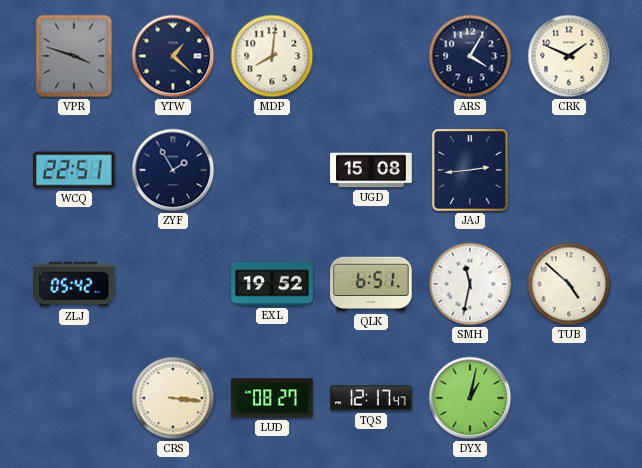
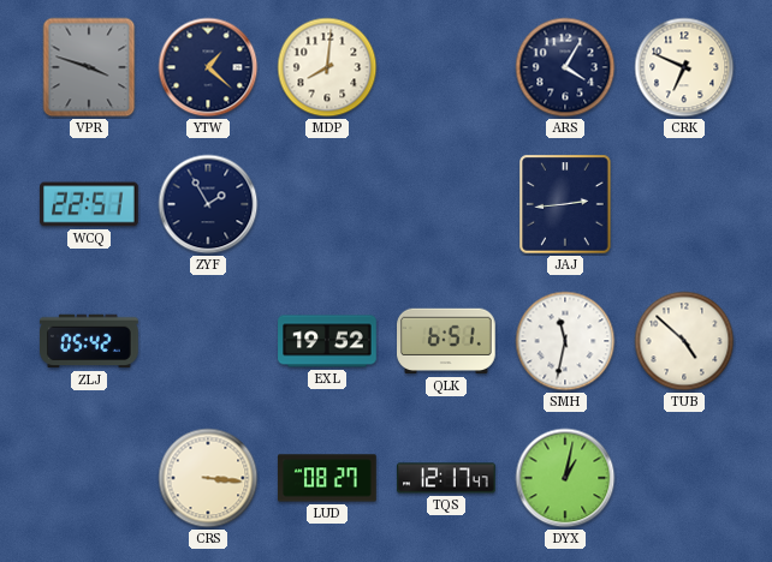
CRK: 1:49 -> 6:49 (684, 67)
UGD: 15:08 -> none (371, 170)
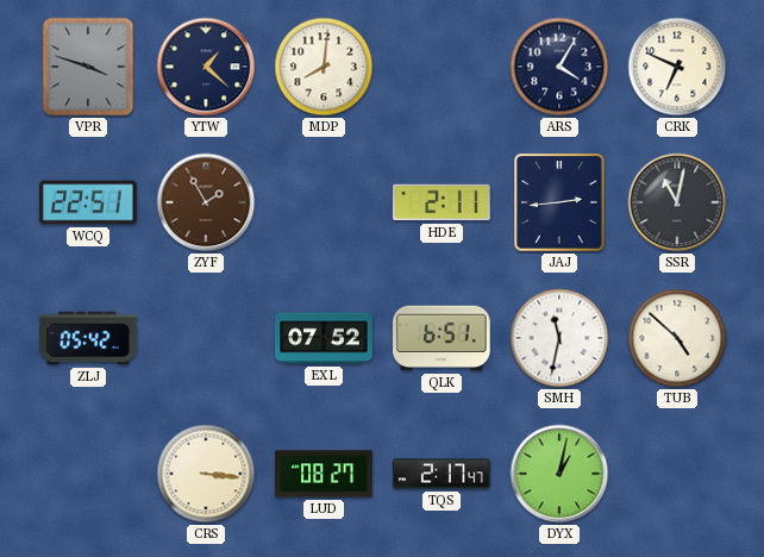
ZYF dial: navy -> brown (206, 202)
HDE: none -> 2:11 (442, 202)
SSR: none -> 11:02 (677, 202)
EXL: 19:52 -> 07:52 (324, 338)
TQS: 12:17 -> 2:17 (442, 474)
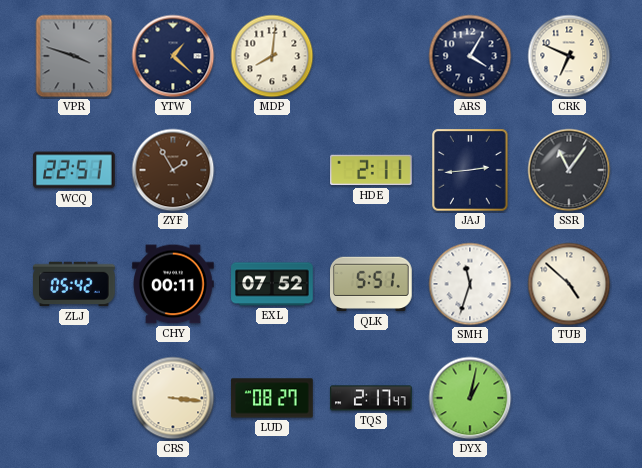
SSR: 11:02 -> 11:06 (569, 170)
CHY: none -> 00:11 (173, 284)
QLK: 6:51 -> 5:51 (371, 284)
SMH: 11:32 -> 11:33 (470, 284)
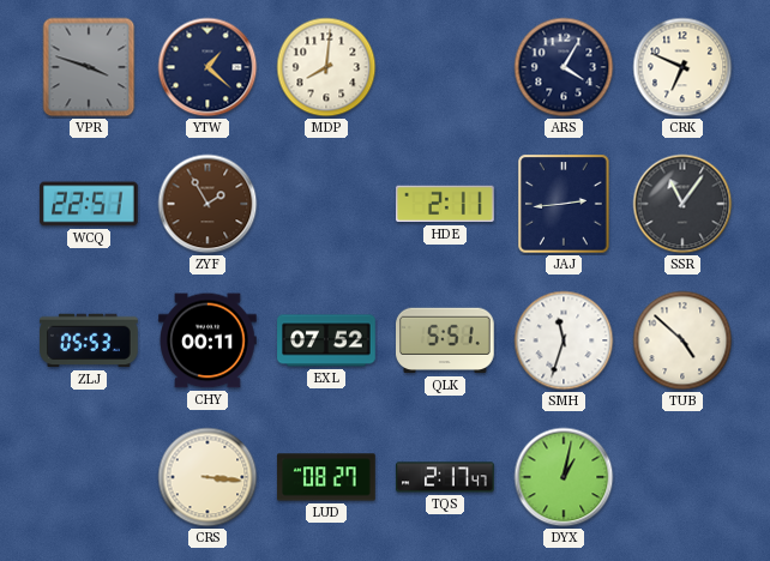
ZLJ: 05:42 -> 05:53 (89, 340)
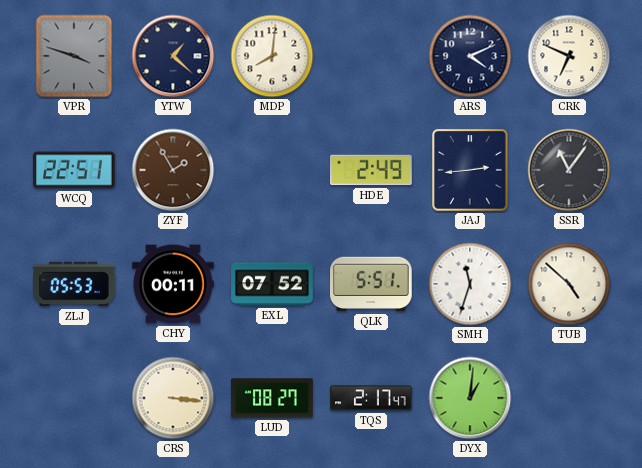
ARS: 4:05 -> 4:11 (470, 56)
HDE: 2:11 -> 2:49 (371, 170)
DYX: 1:02 -> 1:01 (470, 398)
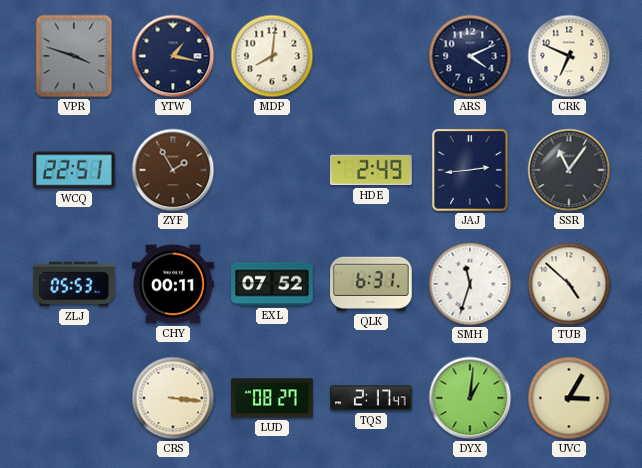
YTW: 1:22 -> 1:17 (173, 56)
QLK: 5:51 -> 6:31 (371, 284)
UVC: none -> 3:05 (569, 398)
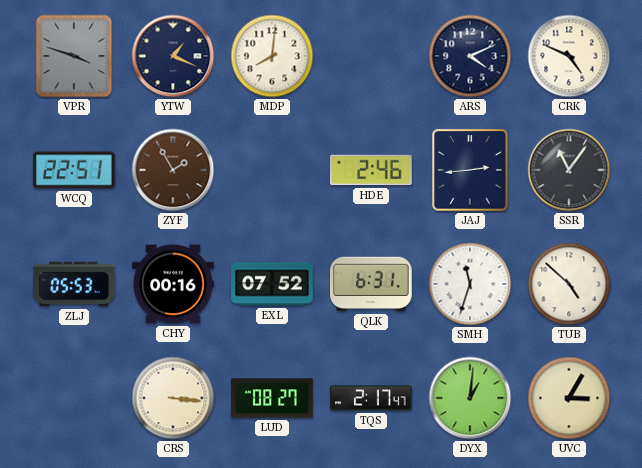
YTW: 1:17 -> 1:19 (173, 56)
CRK: 6:49 -> 4:49 (569, 56)
HDE: 2:49 -> 2:46 (371, 170)
CHY: 00:11 -> 00:16 (173, 284)
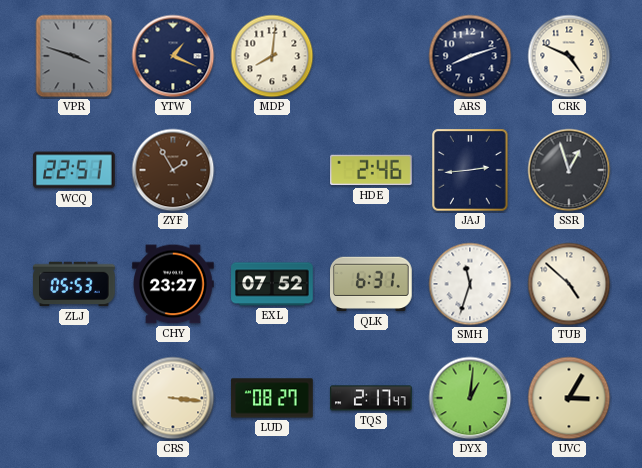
ARS: 4:11 -> 8:12 (470, 56)
SSR: 11:06 -> 12:57 (569, 170)
CHY: 00:16 -> 23:27 (173, 284)
